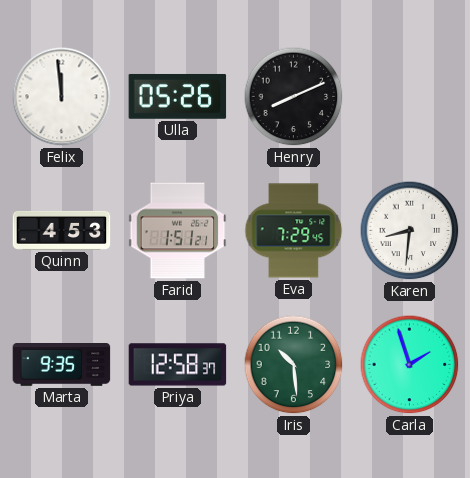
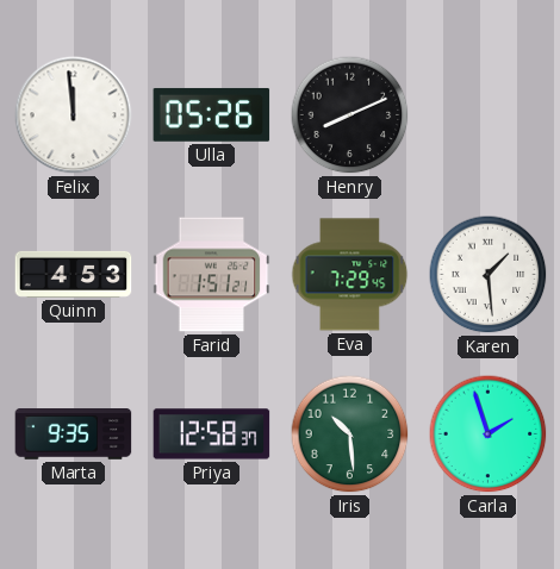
Karen: 8:31 -> 1:29 (489, 275)
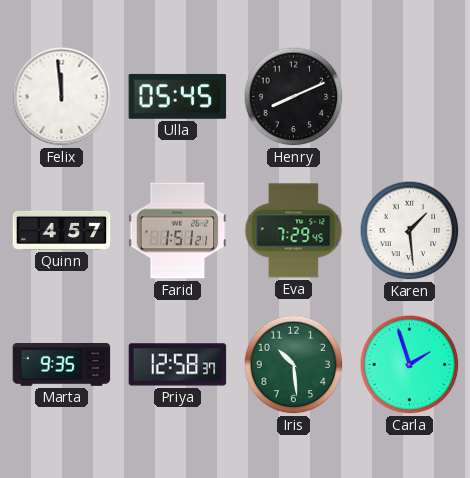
Ulla: 05:26 -> 05:45 (178, 96)
Quinn: 4:53 -> 4:57 (62, 230)
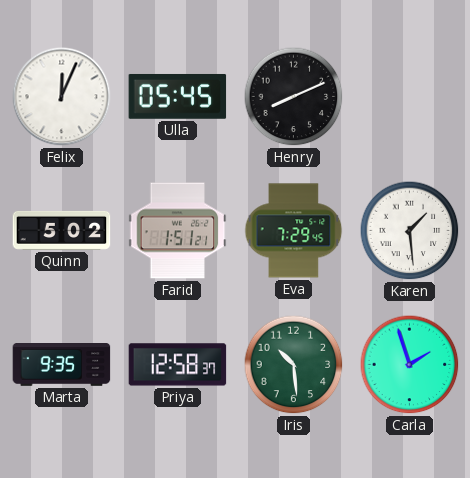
Felix: 11:59 -> 12:04 (62, 97)
Quinn: 4:57 -> 5:02 (62, 230)
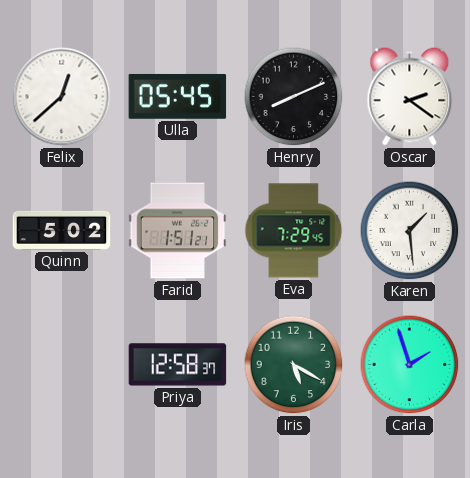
Felix: 12:04 -> 12:38 (62, 97)
Oscar: none -> 2:21 (410, 97)
Marta: 9:35 -> none (62, 365)
Iris: 10:29 -> 5:20 (294, 365)
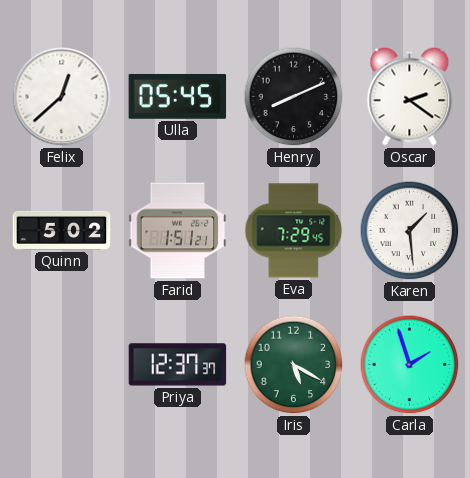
Priya: 12:58 -> 12:37 (178, 365)
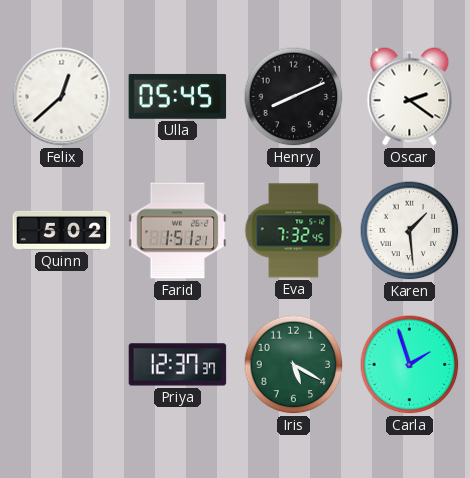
Eva: 7:29 -> 7:32 (294, 231)
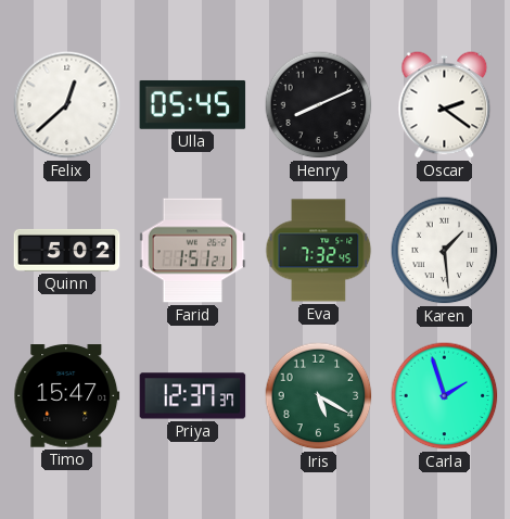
Timo: none -> 15:47 (67, 396)
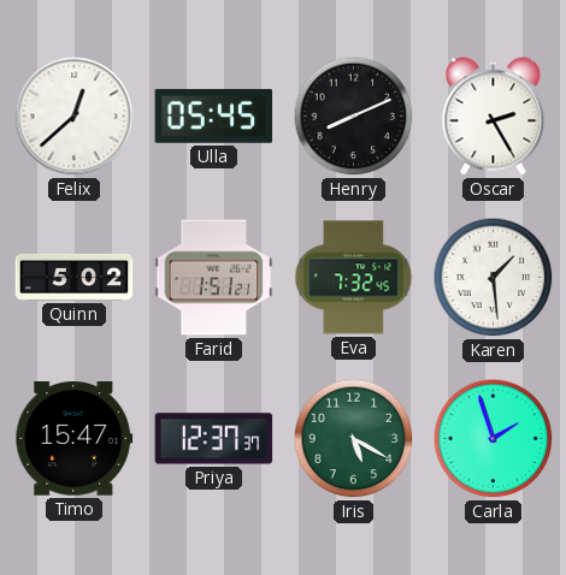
Oscar: 2:21 -> 2:25 (494, 117)
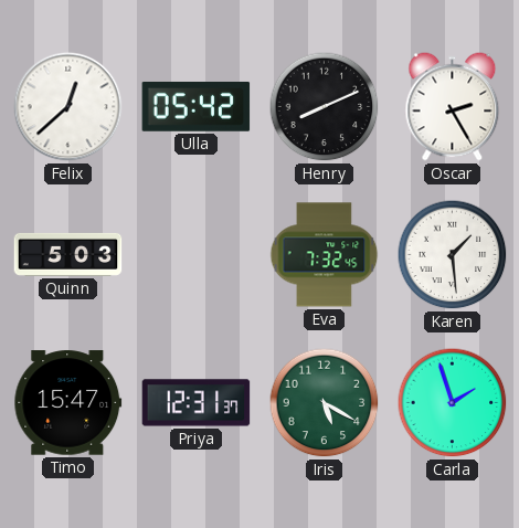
Ulla: 05:45 -> 05:42 (197, 106)
Quinn: 5:02 -> 5:03 (68, 254)
Farid: 1:51 -> none (214, 278)
Priya: 12:37 -> 12:31 (197, 403)
